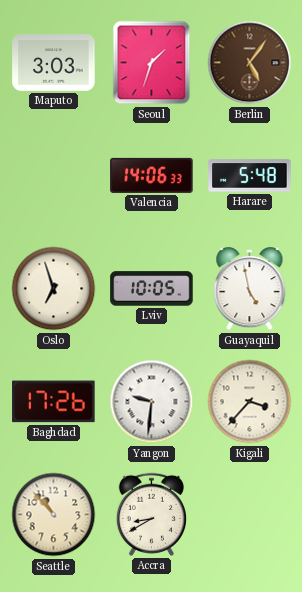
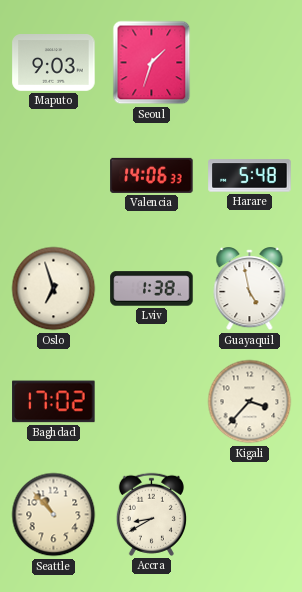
Maputo: 3:03 -> 9:03 (54, 63)
Berlin: 5:06 -> none (250, 63)
Lviv: 10:05 -> 1:38 (152, 289)
Baghdad: 17:26 -> 17:02 (54, 402)
Yangon: 9:31 -> none (152, 402)
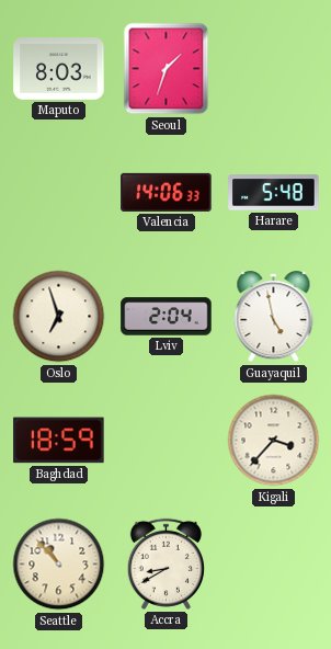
Maputo: 9:03 -> 8:03 (59, 69)
Lviv: 1:38 -> 2:04 (167, 317)
Baghdad: 17:02 -> 18:59 (59, 441)
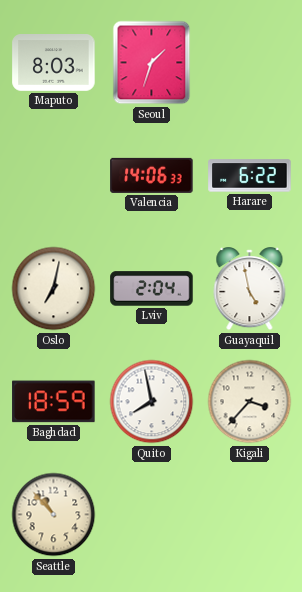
Harare: 5:48 -> 6:22 (250, 176)
Oslo: 6:57 -> 7:02 (54, 289)
Quito: none -> 7:58 (152, 402)
Accra: 8:40 -> none (165, 563)
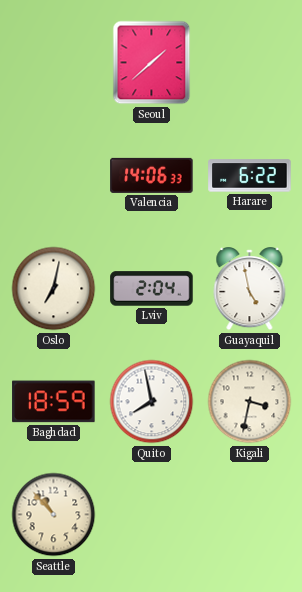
Maputo: 8:03 -> none (54, 63)
Seoul: 1:33 -> 1:38 (152, 63)
Kigali: 3:37 -> 3:32 (250, 402)
